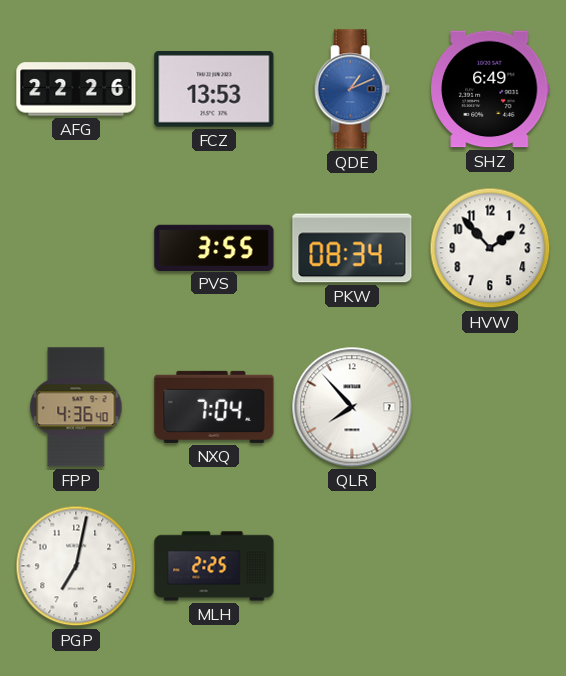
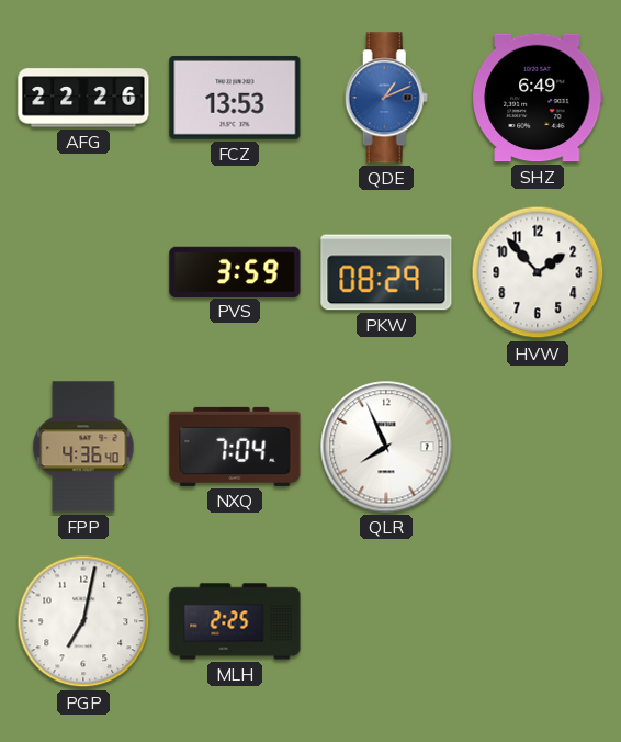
PVS: 3:55 -> 3:59 (235, 271)
PKW: 08:34 -> 08:29 (386, 272)
QLR: 7:53 -> 7:56 (386, 447)
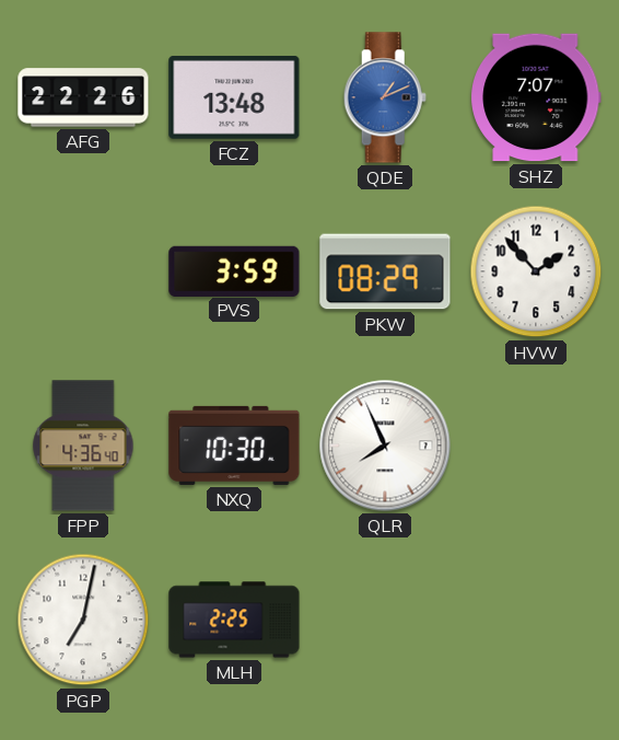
FCZ: 13:53 -> 13:48 (234, 97)
SHZ: 6:49 -> 7:07 (536, 97)
NXQ: 7:04 -> 10:30 (234, 446)
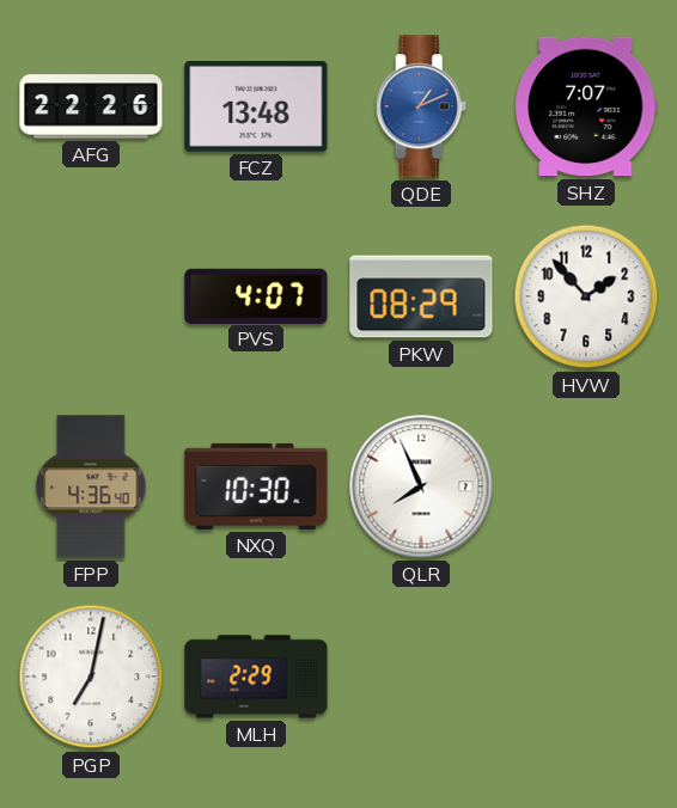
PVS: 3:59 -> 4:07 (256, 295)
MLH: 2:25 -> 2:29 (256, 677)
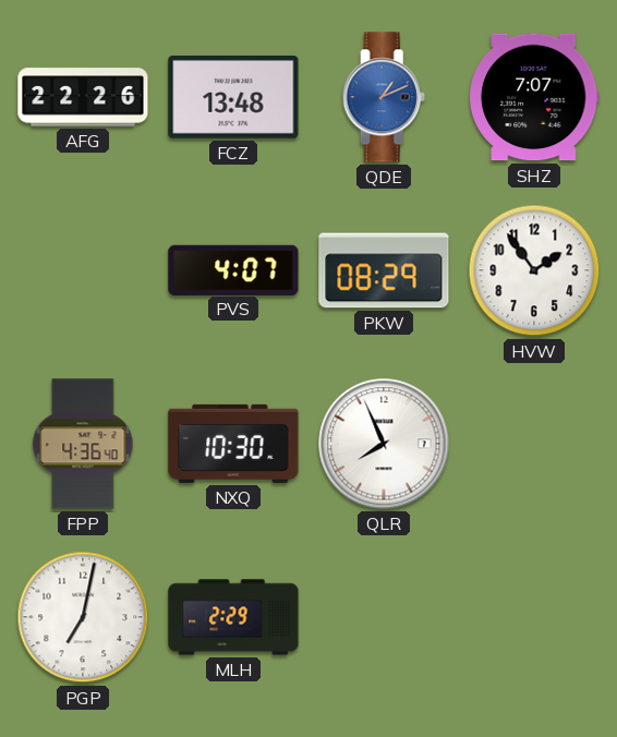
HVW: 1:53 -> 1:54 (534, 270)
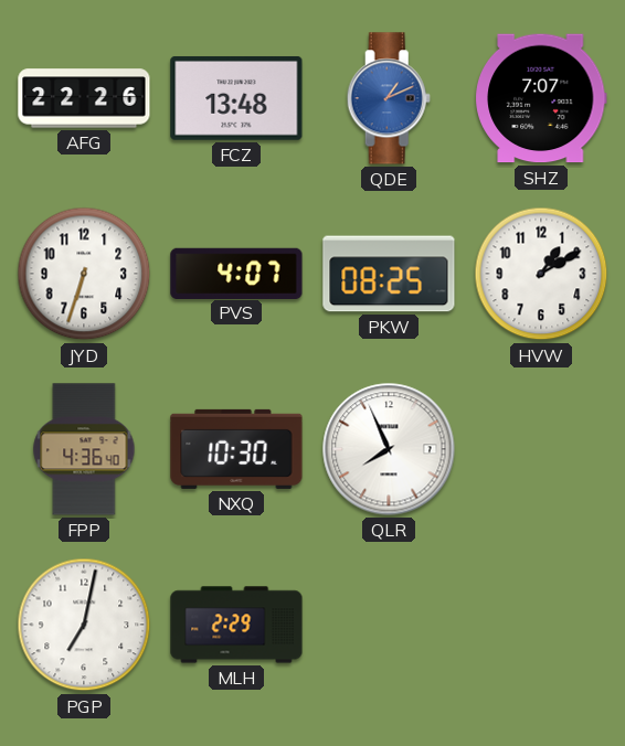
JYD: none -> 6:33 (84, 274)
PKW: 08:29 -> 08:25 (389, 274)
HVW: 1:54 -> 1:10 (541, 274)
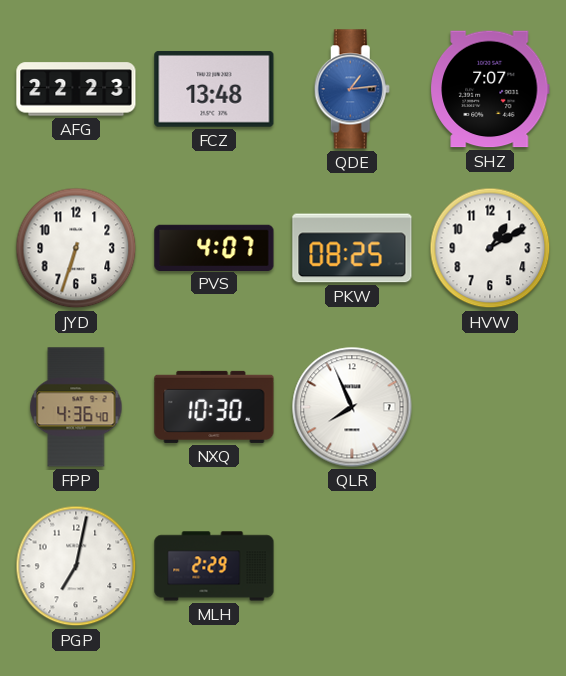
AFG: 22:26 -> 22:23 (76, 89)
QDE: 1:11 -> 1:14 (352, 89)
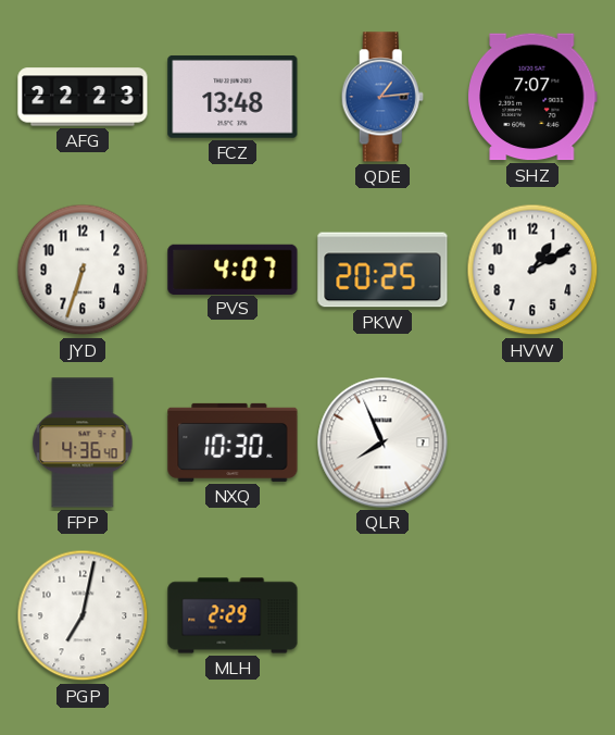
PKW: 08:25 -> 20:25 (382, 270)
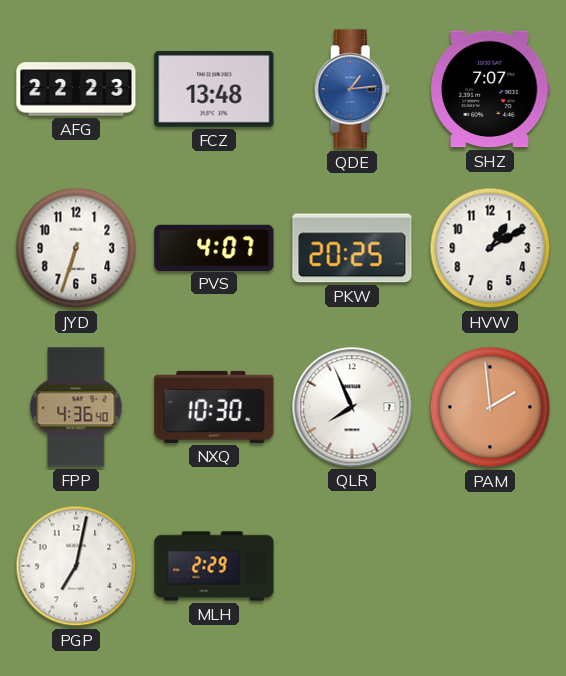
PAM: none -> 1:59 (490, 407)
